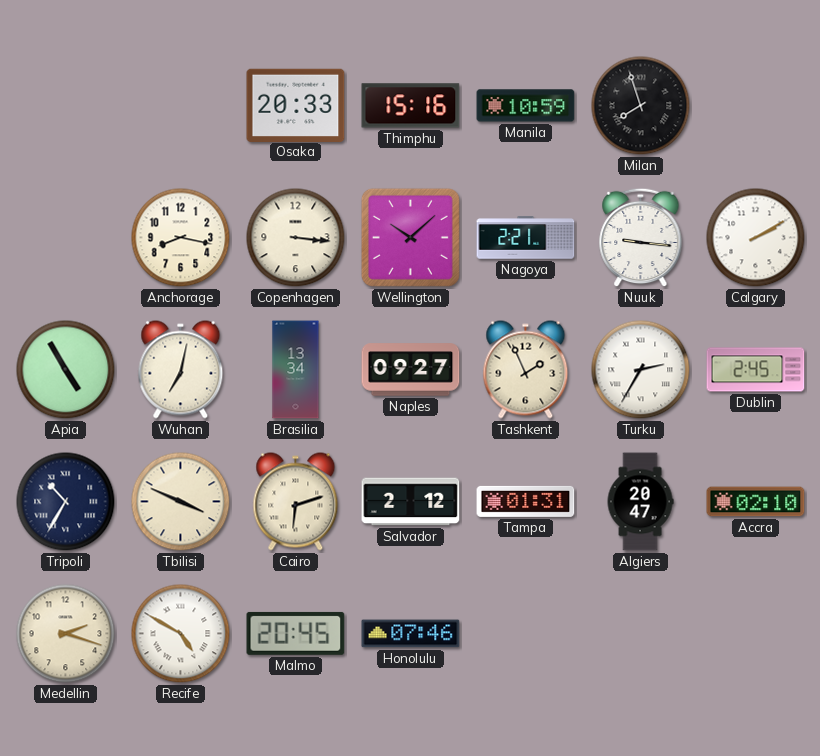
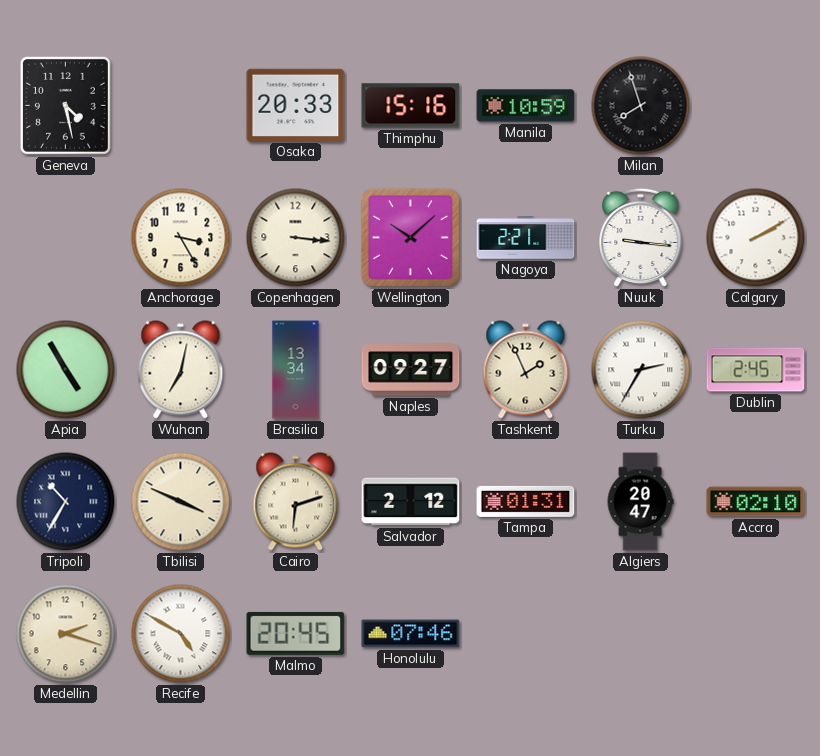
Geneva: none -> 4:28 (65, 105)
Anchorage: 8:17 -> 3:25 (181, 238)
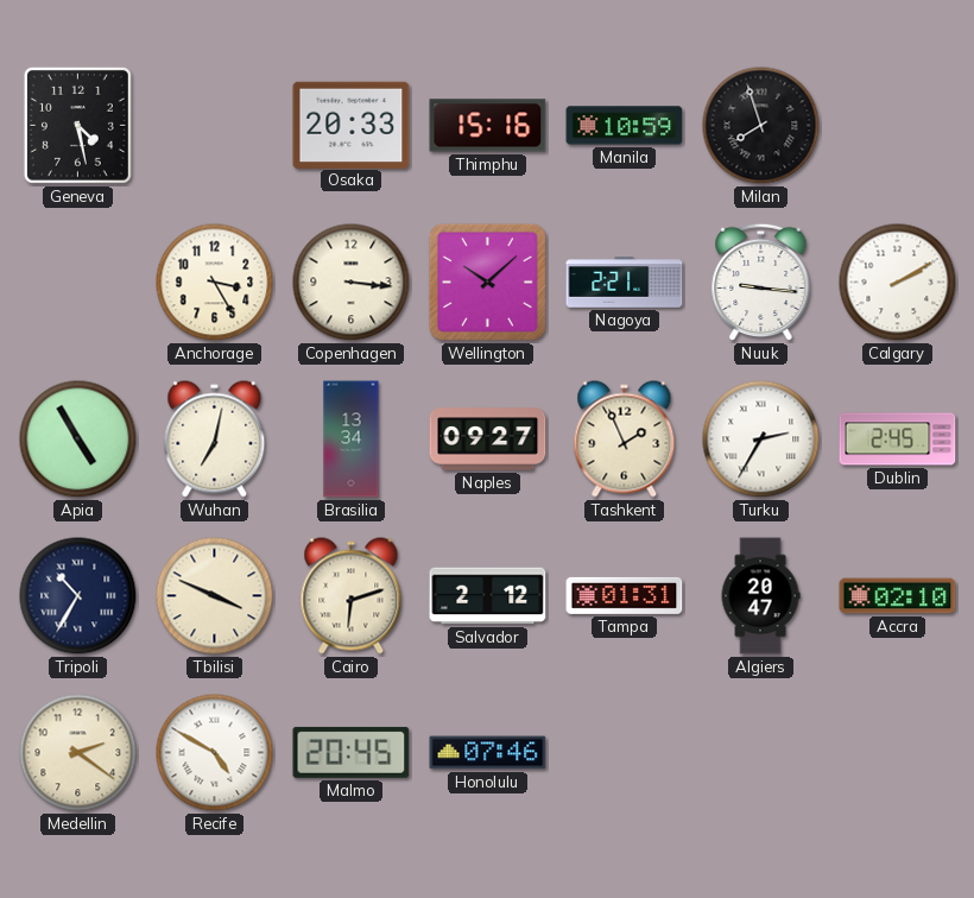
Medellin: 2:18 -> 2:21 (78, 753)
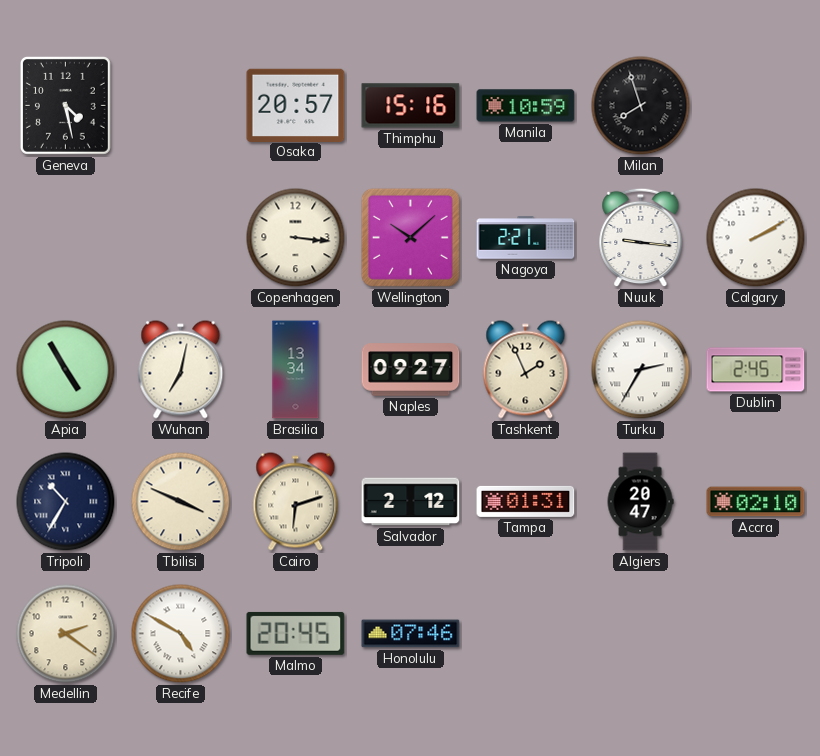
Osaka: 20:33 -> 20:57 (296, 105)
Anchorage: 3:25 -> none (215, 283)
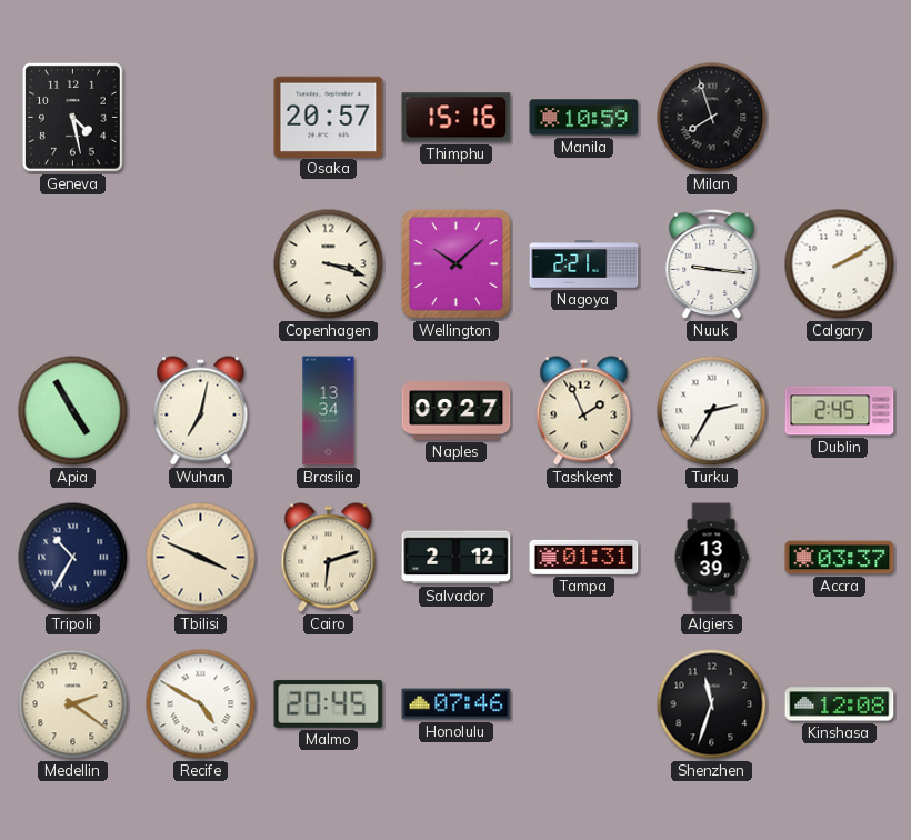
Copenhagen: 3:16 -> 3:18 (329, 264)
Algiers: 20:47 -> 13:39 (711, 558)
Accra: 02:10 -> 03:37 (840, 558)
Shenzhen: none -> 11:33 (712, 704)
Kinshasa: none -> 12:08 (840, 704)
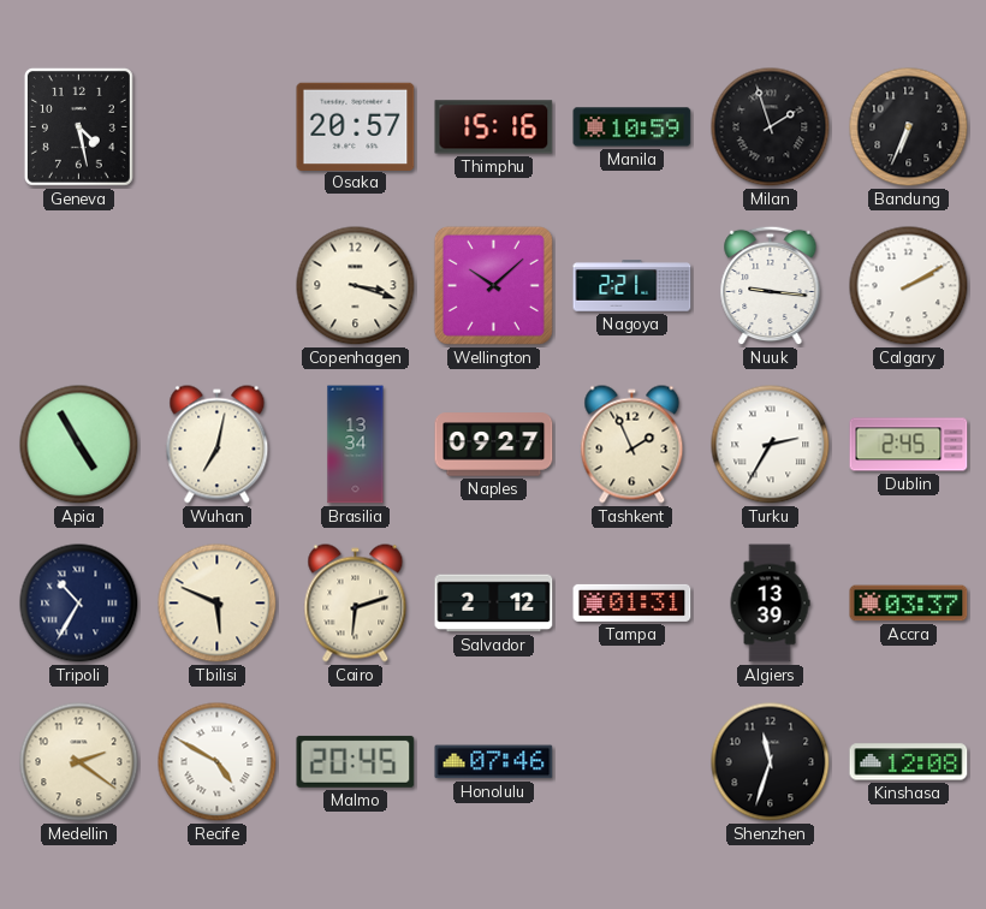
Milan: 7:57 -> 1:57 (771, 127)
Bandung: none -> 6:34 (909, 127)
Tbilisi: 3:49 -> 5:49 (218, 604)
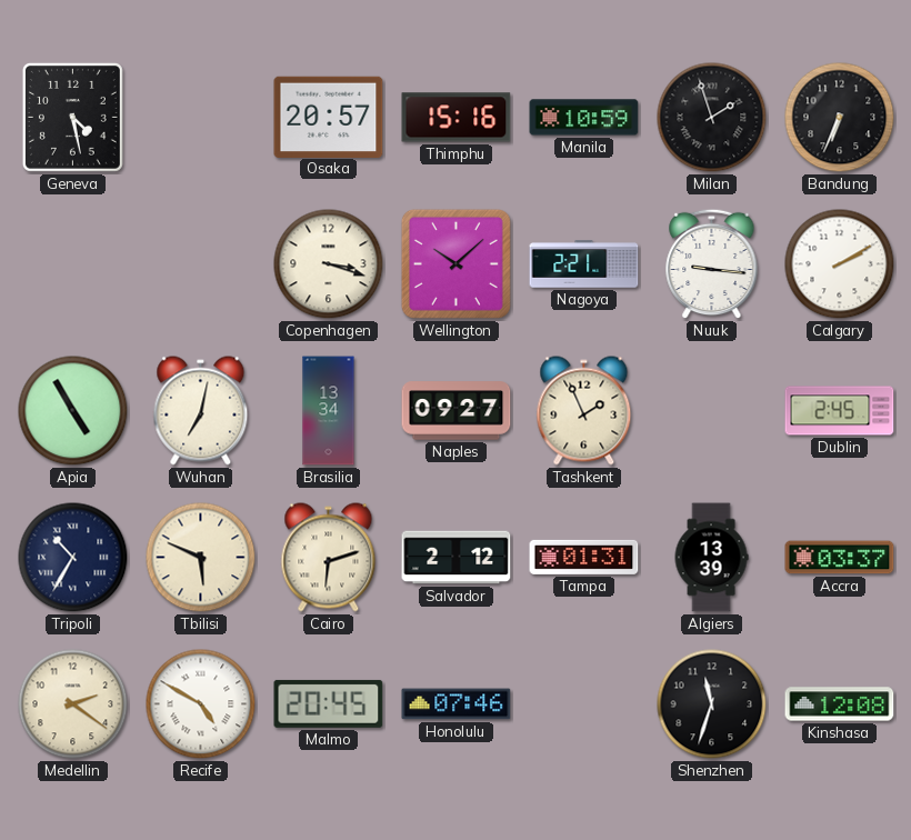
Turku: 2:35 -> none (771, 445)
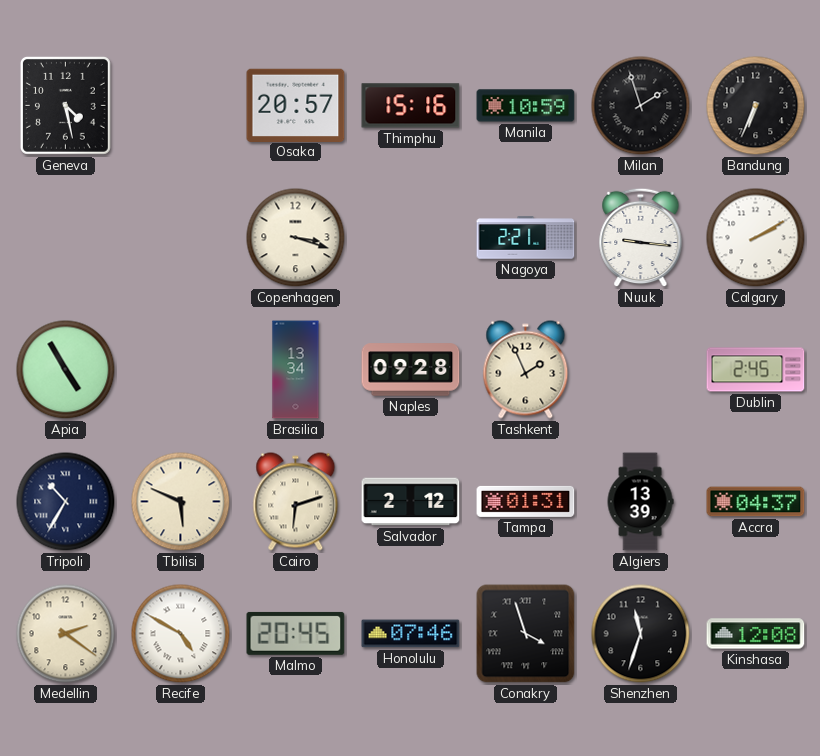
Wellington: 10:08 -> none (456, 263)
Wuhan: 7:02 -> none (201, 411)
Naples: 09:27 -> 09:28 (411, 370)
Accra: 03:37 -> 04:37 (756, 502)
Conakry: none -> 3:57 (526, 634)
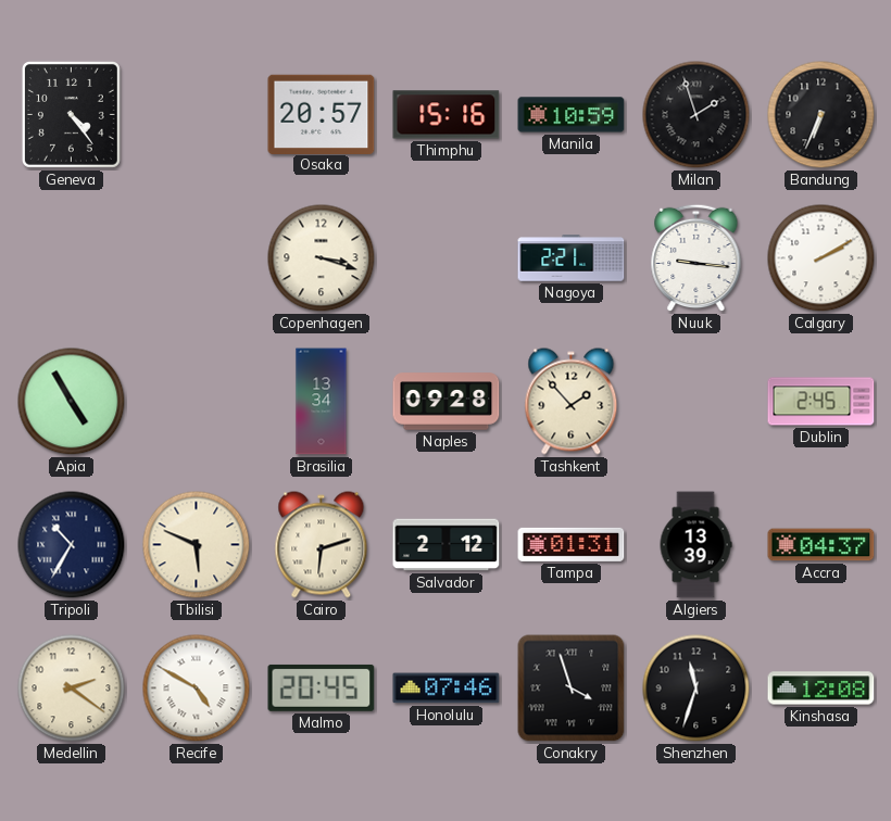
Geneva: 4:28 -> 4:24 (71, 114)
Tashkent: 1:56 -> 1:53 (572, 402)
